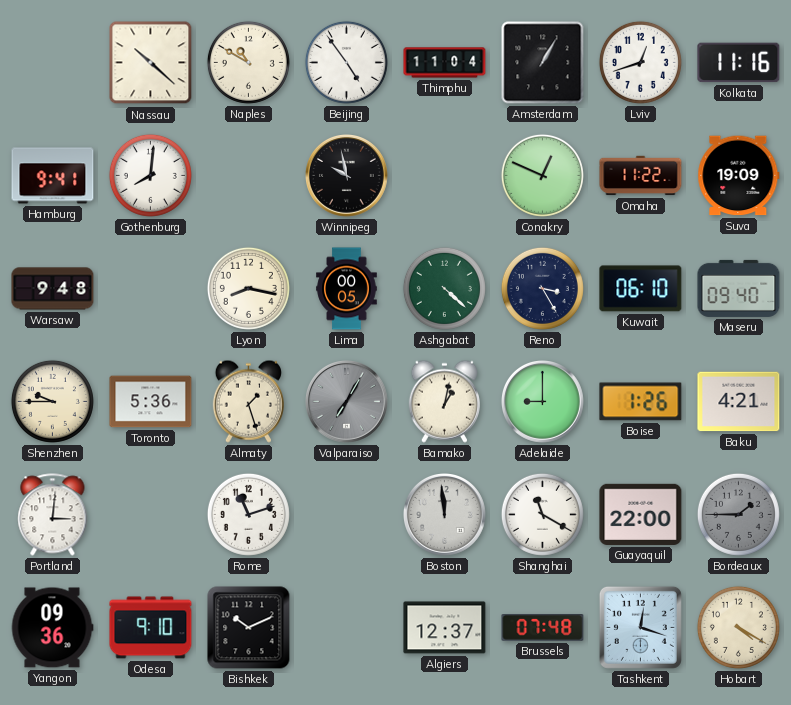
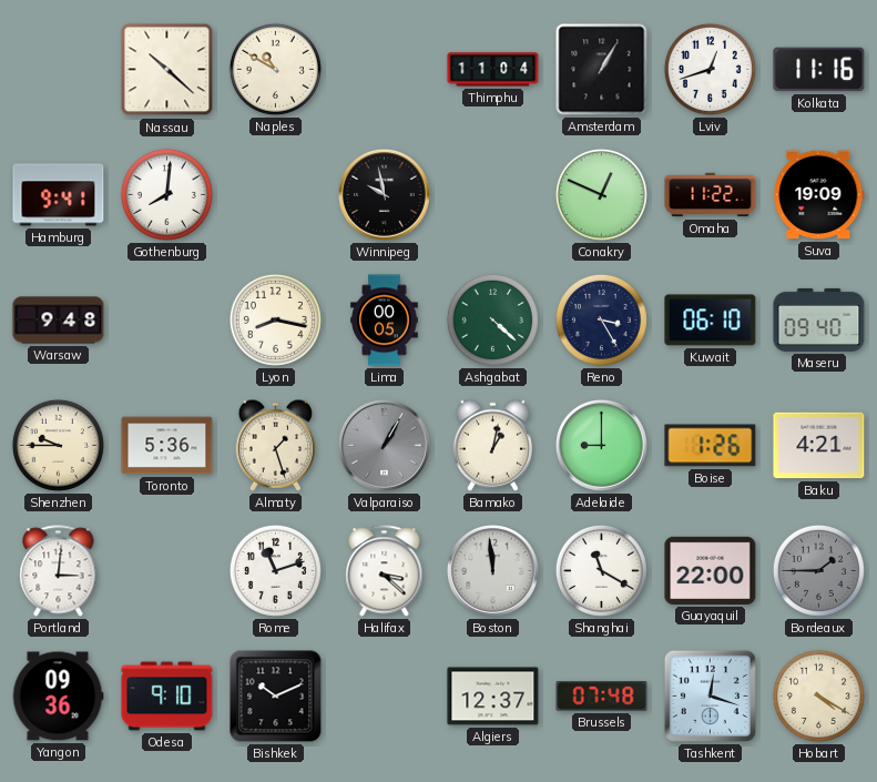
Beijing: 4:54 -> none (346, 62)
Valparaiso: 7:05 -> 1:05 (385, 446)
Halifax: none -> 3:22 (385, 571)
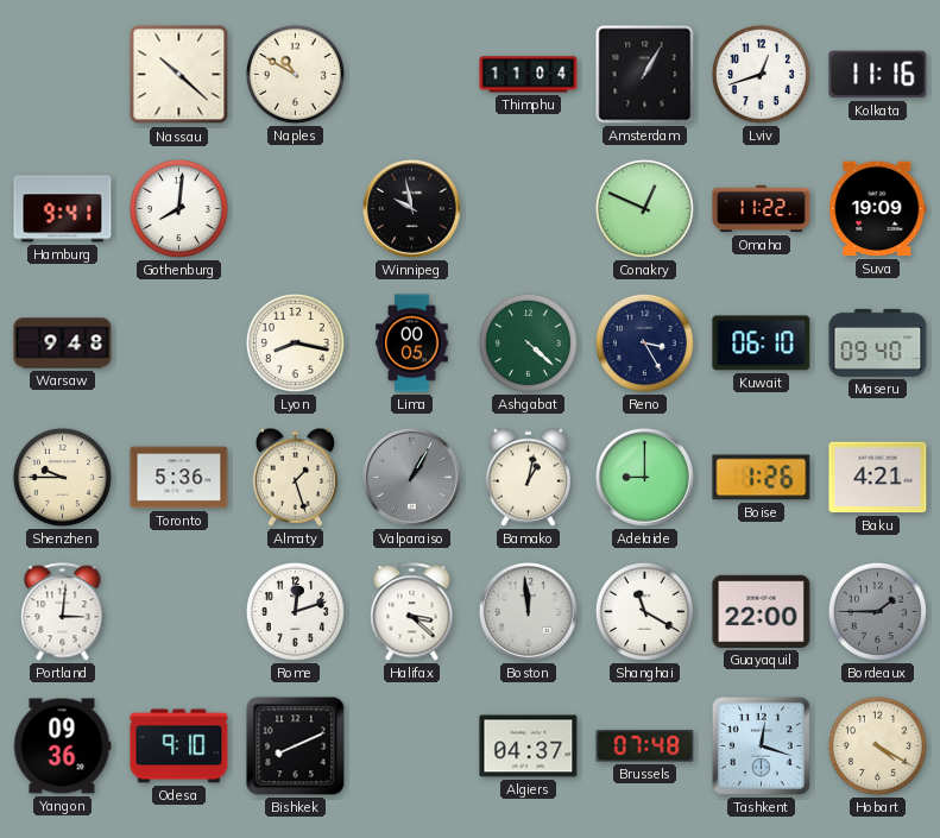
Rome: 11:12 -> 12:12 (295, 611)
Bishkek: 10:11 -> 8:11 (296, 746)
Algiers: 12:37 -> 04:37 (529, 746)
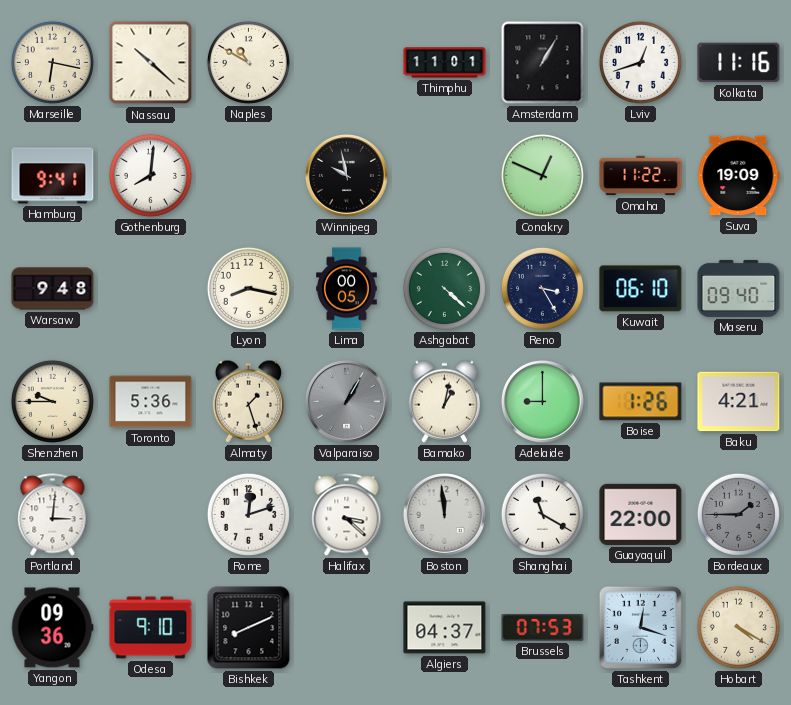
Marseille: none -> 6:17 (52, 62)
Thimphu: 11:04 -> 11:01 (445, 63)
Brussels: 07:48 -> 07:53 (543, 628)
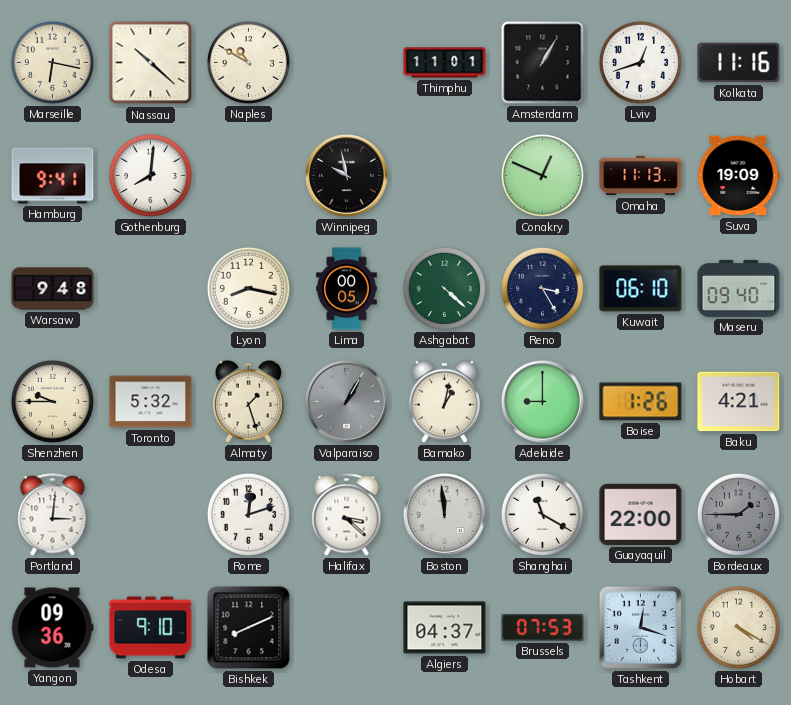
Omaha: 11:22 -> 11:13 (641, 176)
Toronto: 5:36 -> 5:32 (151, 402)
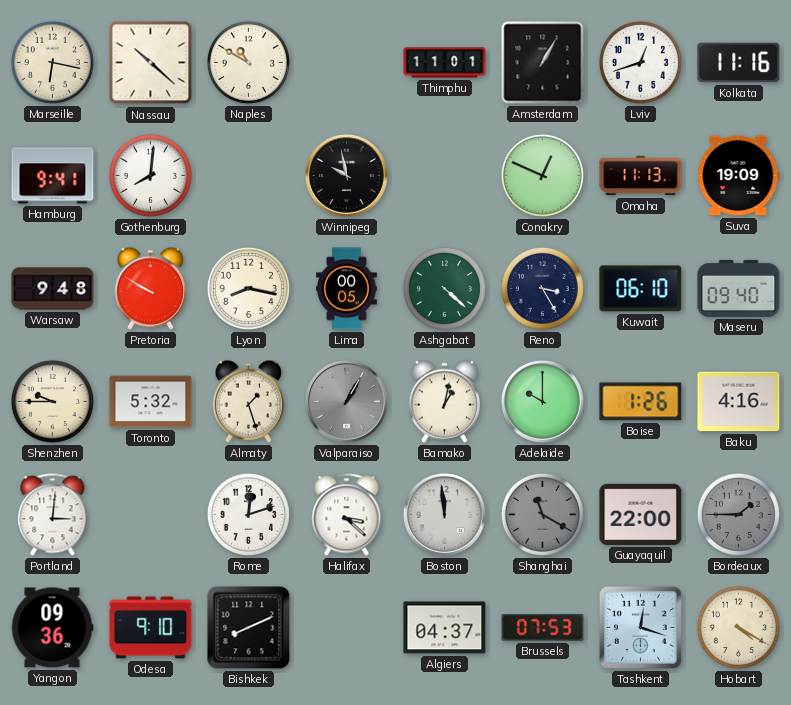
Pretoria: none -> 9:50 (150, 288)
Adelaide: 9:00 -> 10:00 (543, 402)
Baku: 4:21 -> 4:16 (739, 402)
Shanghai dial: white -> grey (542, 514)
